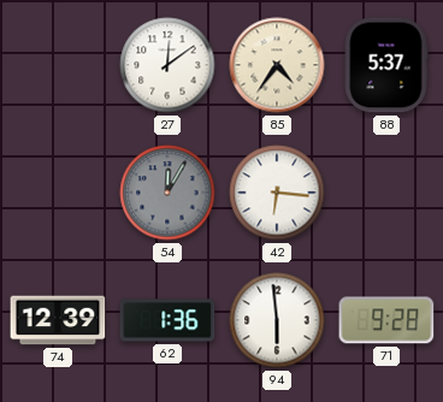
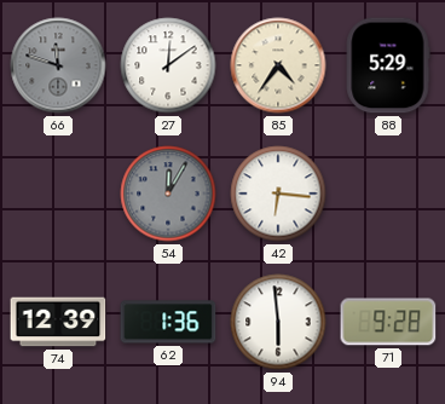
66: none -> 11:48 (58, 65)
88: 5:37 -> 5:29 (388, 65)
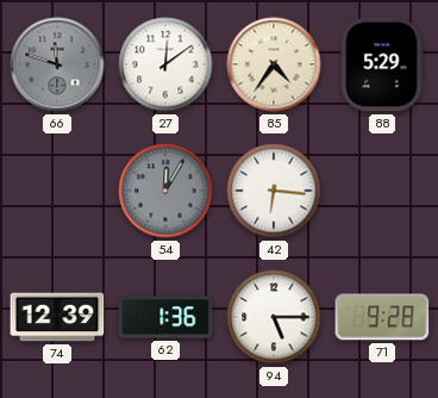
94: 5:59 -> 5:15 (274, 317)
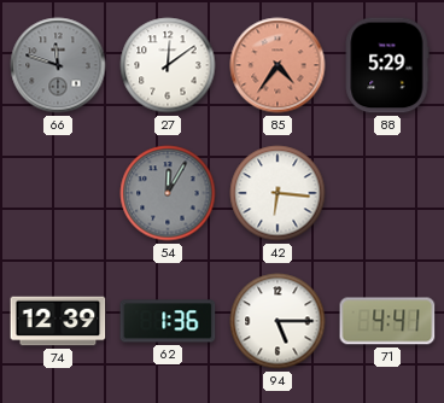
85 dial: cream -> salmon (277, 65)
71: 9:28 -> 4:41 (387, 321)
